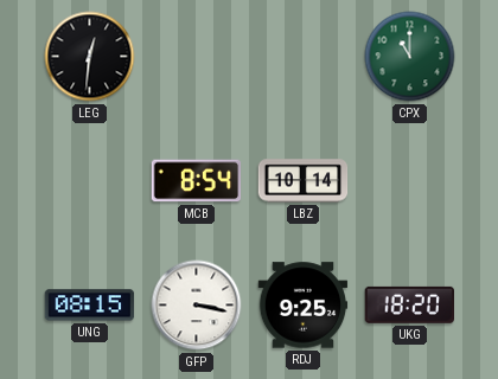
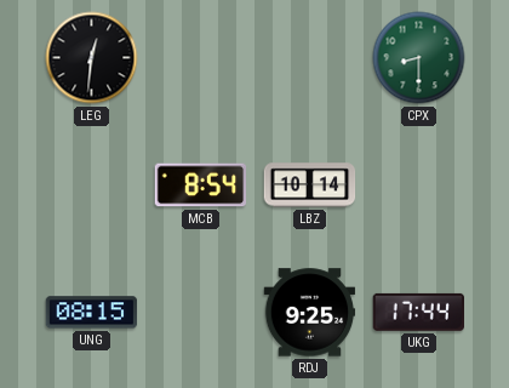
CPX: 11:00 -> 8:30 (419, 58)
GFP: 3:17 -> none (197, 306)
UKG: 18:20 -> 17:44 (418, 312)
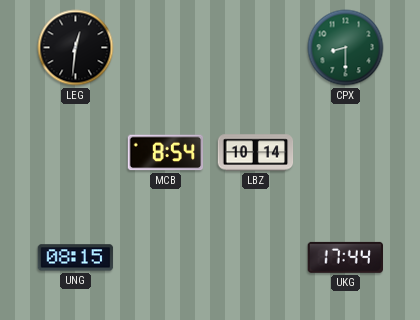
RDJ: 9:25 -> none (310, 313)
